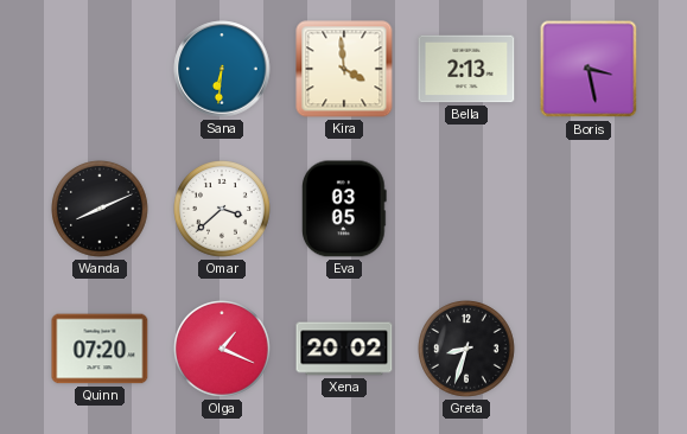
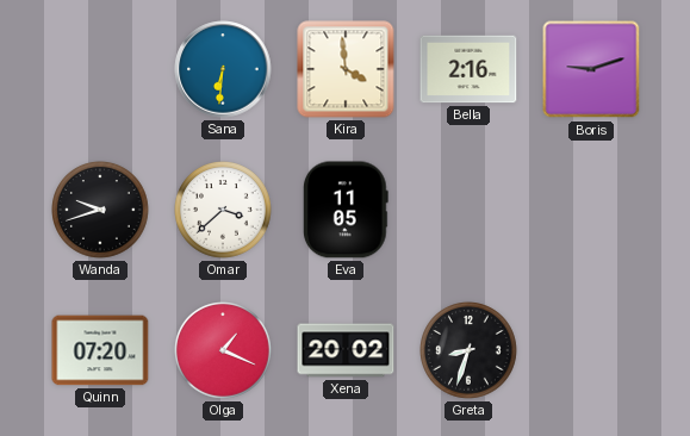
Bella: 2:13 -> 2:16 (468, 69)
Boris: 3:28 -> 9:12 (591, 69)
Wanda: 8:11 -> 9:42 (101, 211)
Eva: 03:05 -> 11:05 (346, 210)
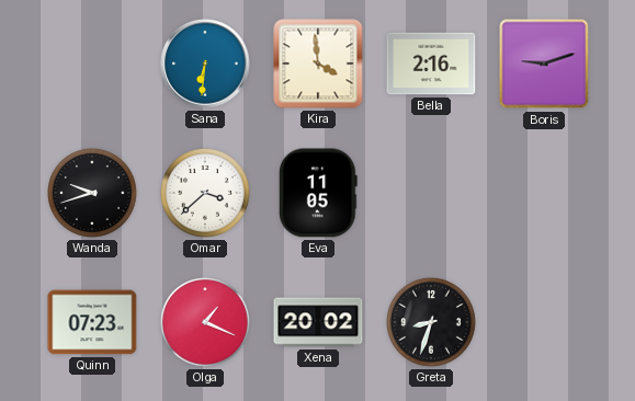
Quinn: 07:20 -> 07:23 (92, 322)
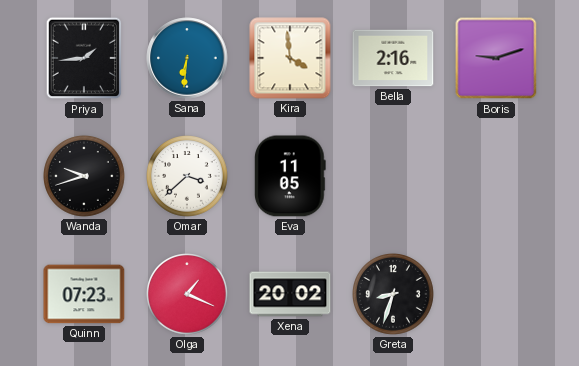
Priya: none -> 1:44 (84, 58)
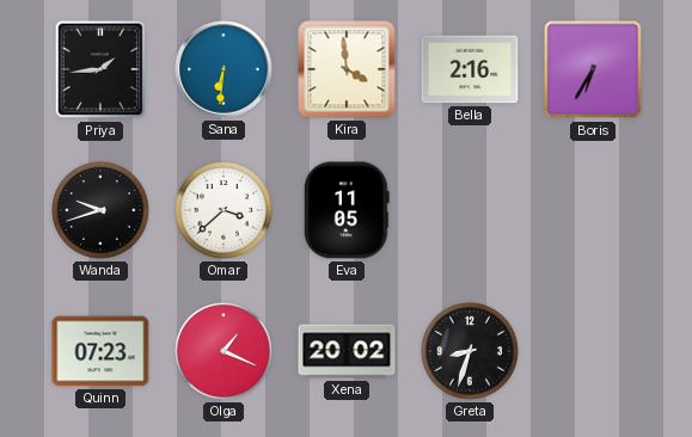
Boris: 9:12 -> 6:35 (593, 69)
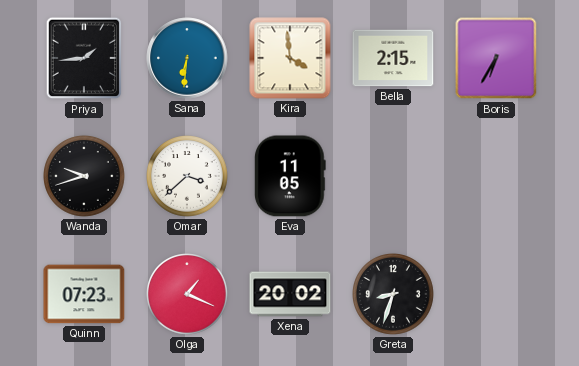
Bella: 2:16 -> 2:15 (393, 58)
